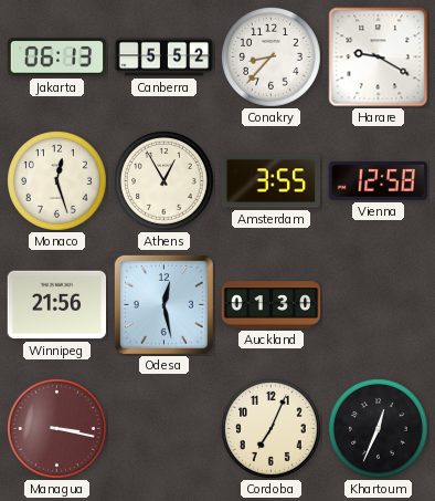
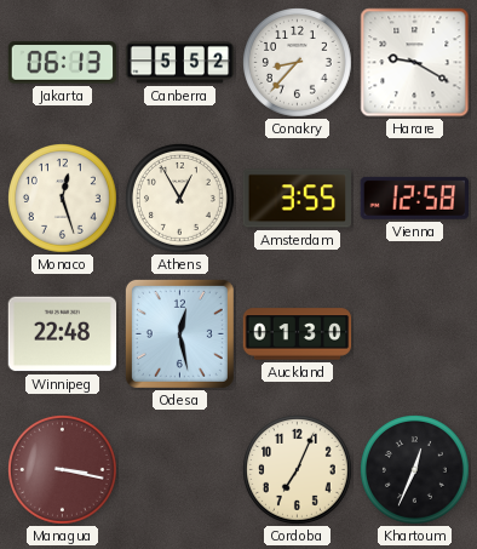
Winnipeg: 21:56 -> 22:48 (63, 334)
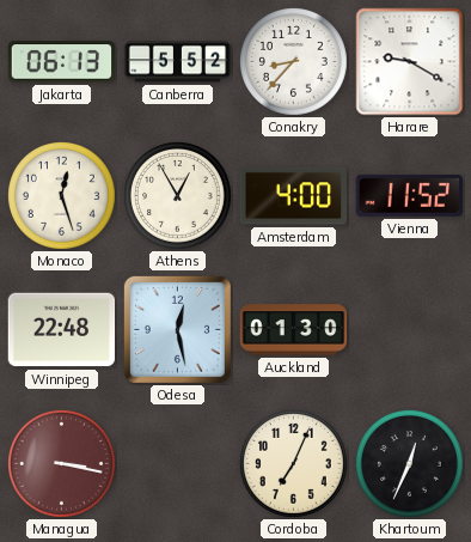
Amsterdam: 3:55 -> 4:00 (294, 196)
Vienna: 12:58 -> 11:52 (409, 195)
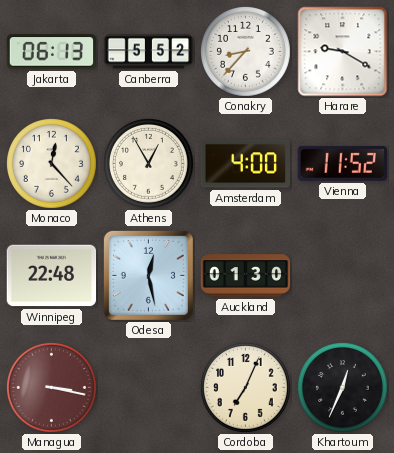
Monaco: 12:27 -> 12:23 (52, 164)
